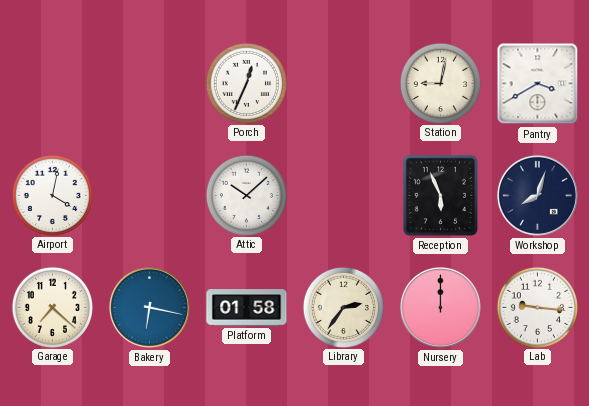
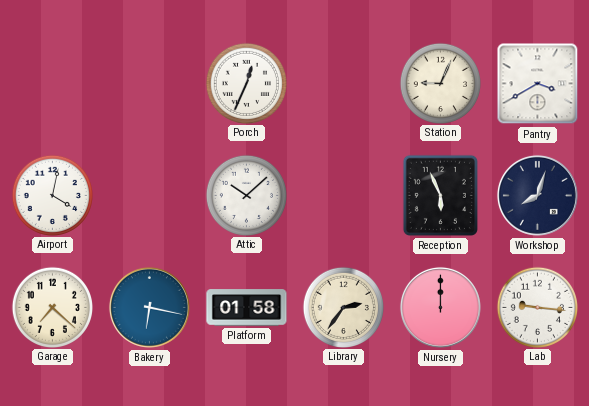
Station: 9:02 -> 9:04 (440, 83)
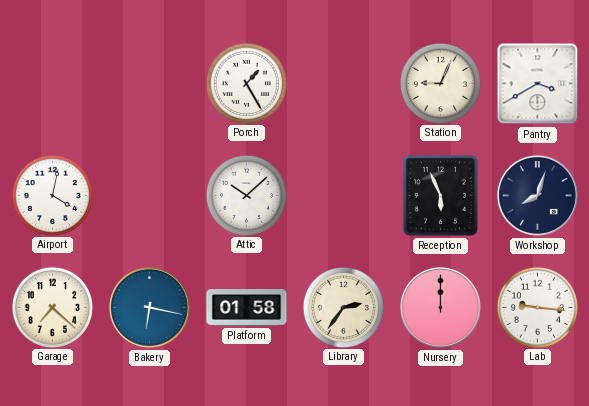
Porch: 12:34 -> 1:25 (246, 83)
